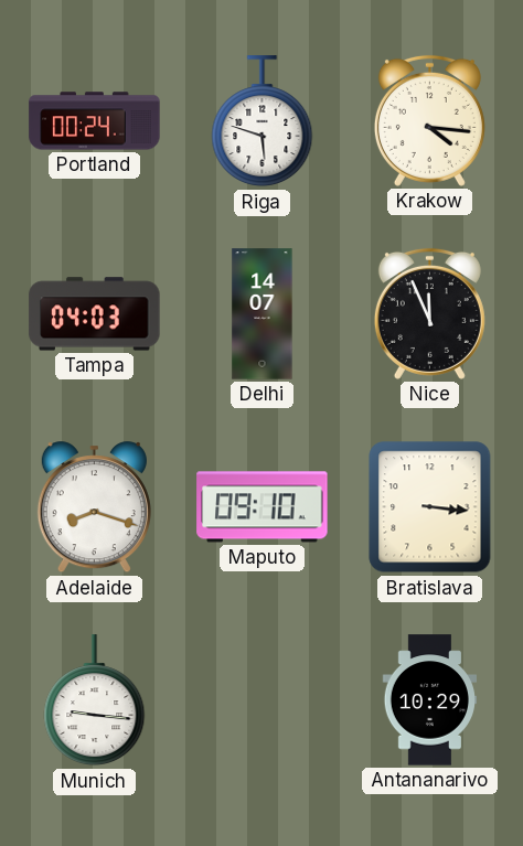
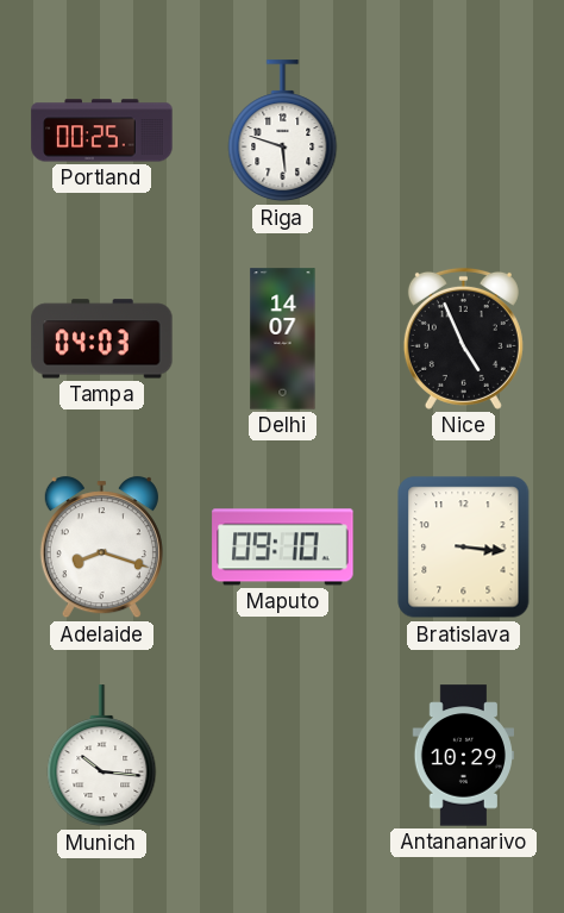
Portland: 00:24 -> 00:25 (102, 131)
Krakow: 4:16 -> none (429, 120)
Nice: 11:56 -> 4:56 (463, 338)
Munich: 9:16 -> 10:16 (102, 756)
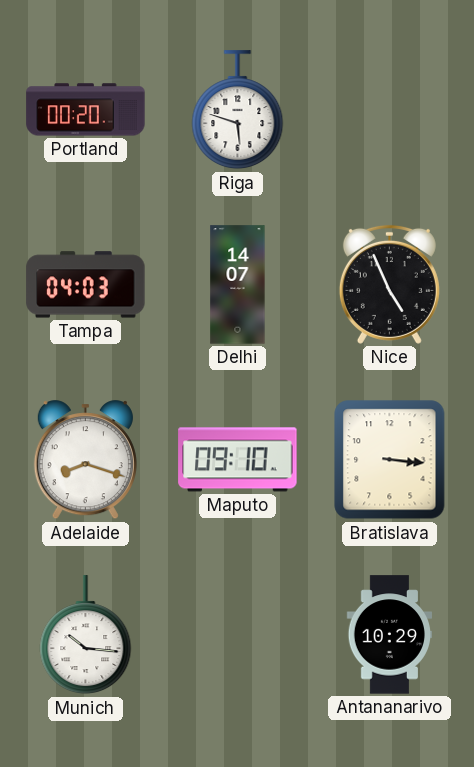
Portland: 00:25 -> 00:20 (86, 110)
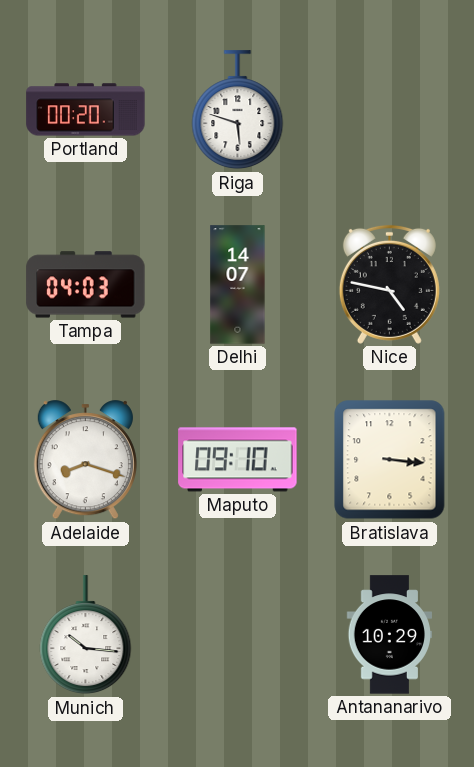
Nice: 4:56 -> 4:47 (389, 284)
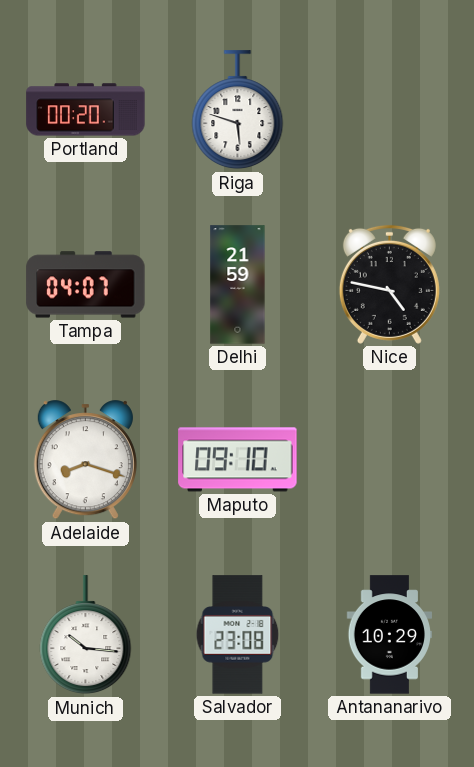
Tampa: 04:03 -> 04:07 (86, 285)
Delhi: 14:07 -> 21:59 (238, 285)
Bratislava: 3:16 -> none (390, 460)
Salvador: none -> 23:08 (238, 635)
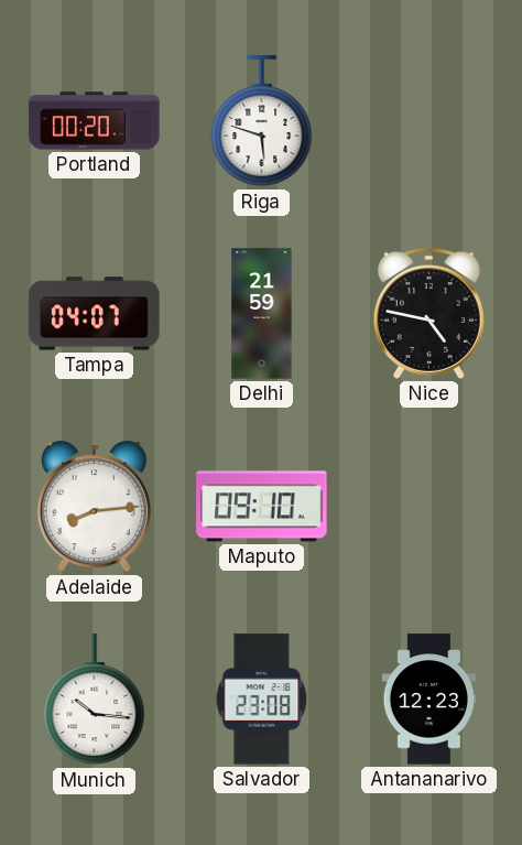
Adelaide: 8:18 -> 8:14 (94, 507)
Antananarivo: 10:29 -> 12:23 (428, 700)
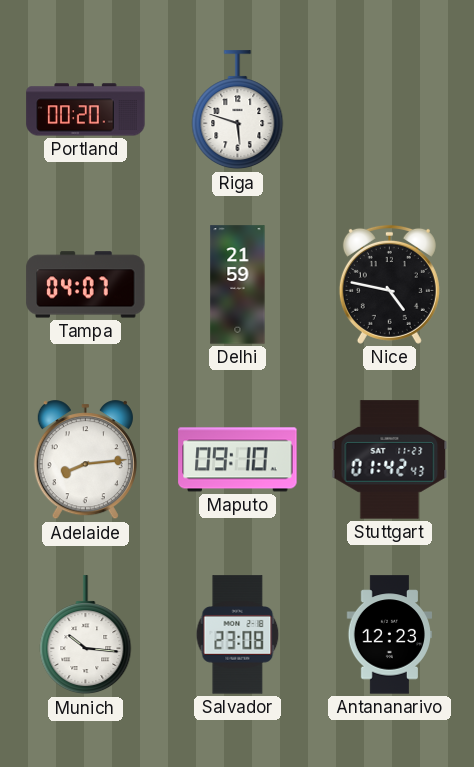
Stuttgart: none -> 01:42 (390, 460)
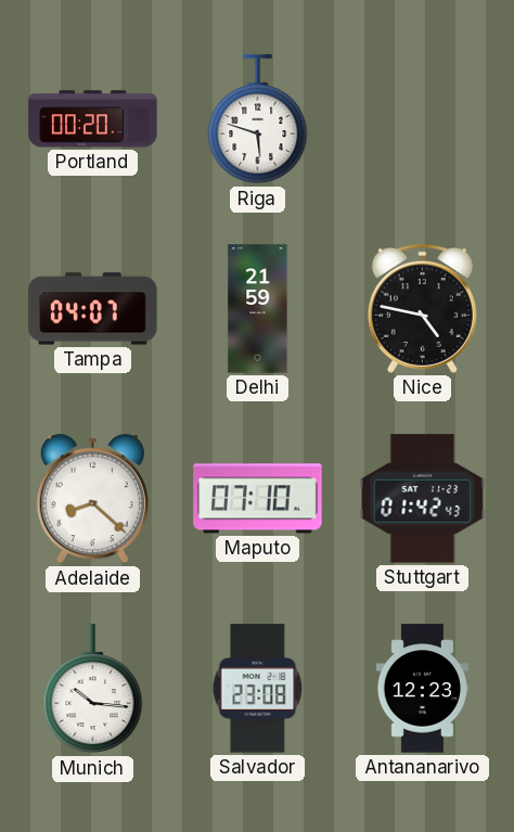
Adelaide: 8:14 -> 8:22 (92, 499)
Maputo: 09:10 -> 07:10 (258, 499)
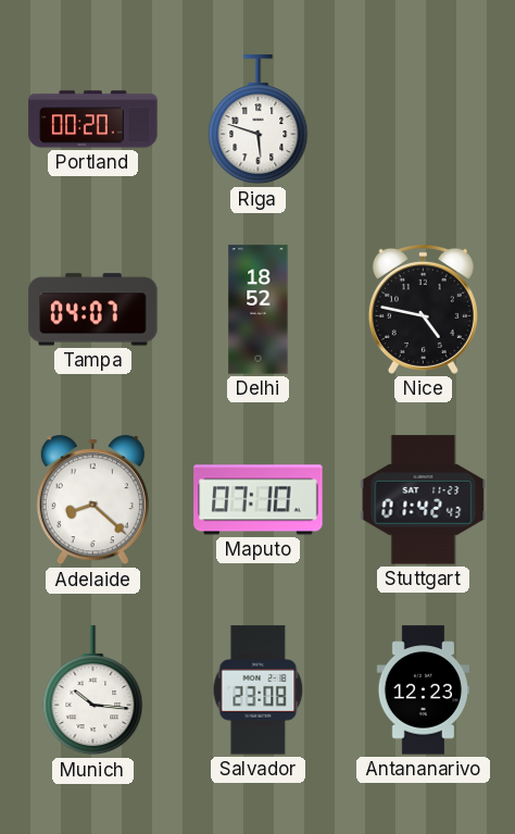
Delhi: 21:59 -> 18:52 (259, 310)
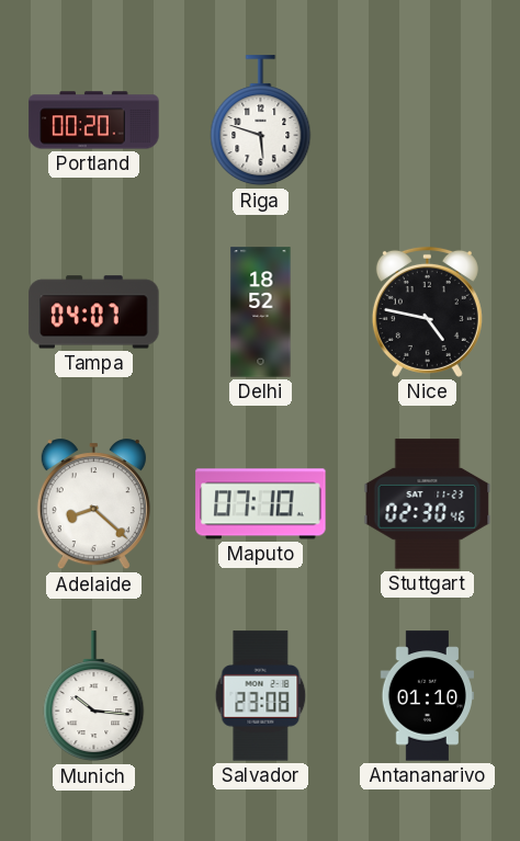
Stuttgart: 01:42 -> 02:30 (428, 504)
Antananarivo: 12:23 -> 01:10 (427, 696)
